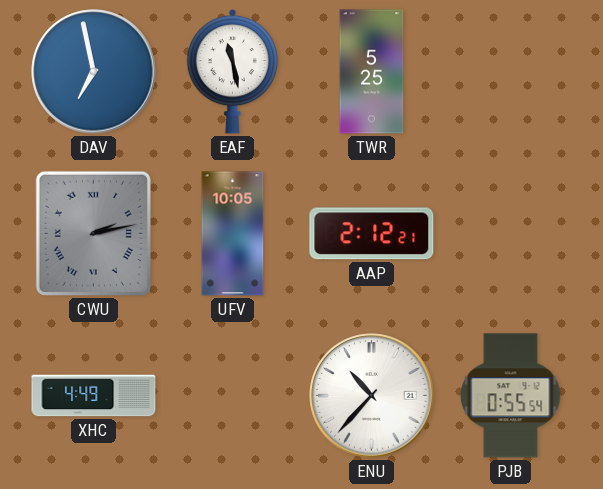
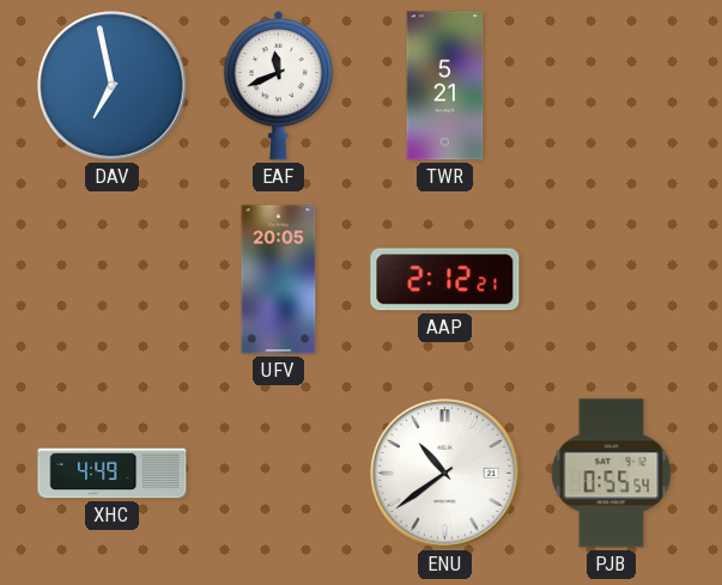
EAF: 11:28 -> 11:41 (279, 85)
TWR: 5:25 -> 5:21 (445, 86)
CWU: 2:13 -> none (93, 233)
UFV: 10:05 -> 20:05 (279, 280)
ENU: 10:37 -> 10:39 (445, 474)
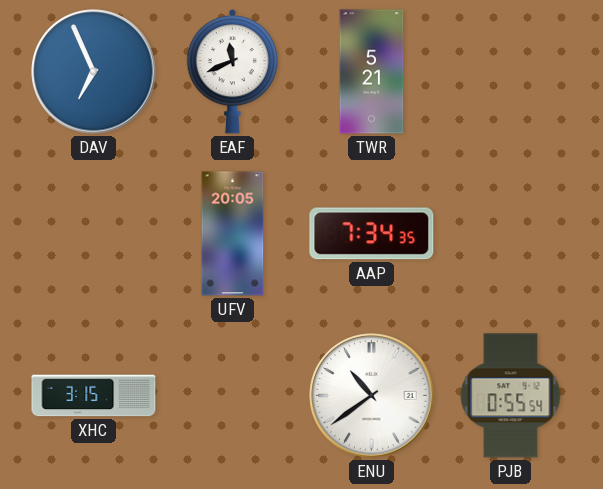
DAV: 6:58 -> 6:56 (94, 72)
AAP: 2:12 -> 7:34 (372, 234)
XHC: 4:49 -> 3:15 (94, 396)
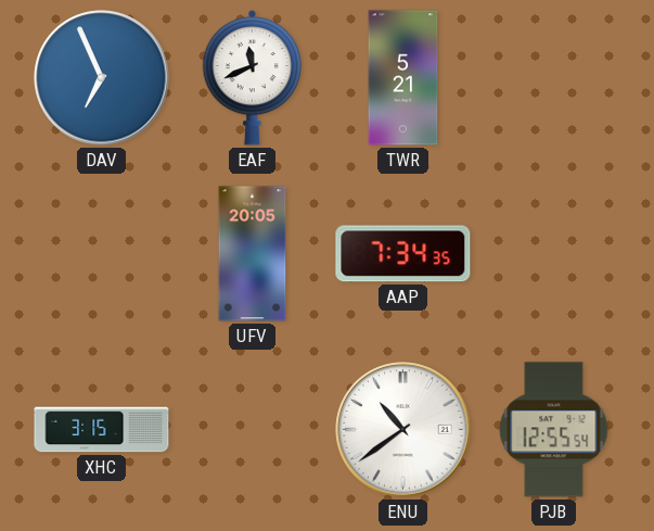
PJB: 0:55 -> 12:55 (554, 430)
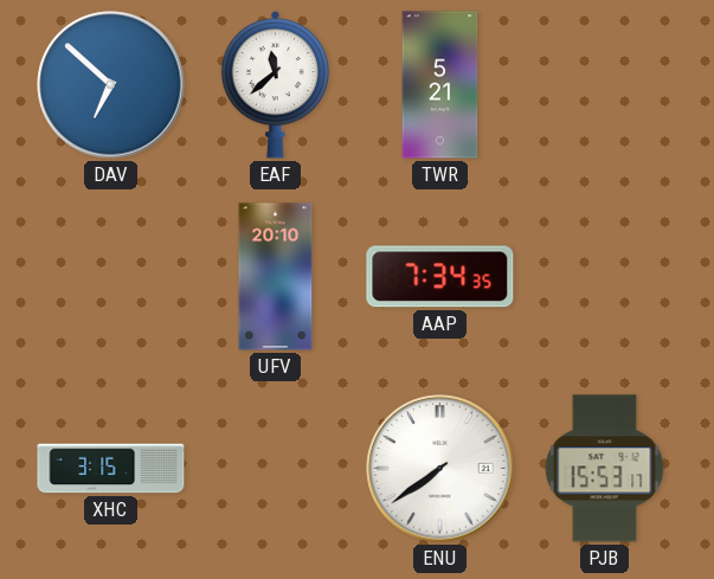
DAV: 6:56 -> 6:52 (111, 85)
EAF: 11:41 -> 11:38 (276, 84)
UFV: 20:05 -> 20:10 (276, 277)
ENU: 10:39 -> 7:39 (440, 469)
PJB: 12:55 -> 15:53 (605, 469)
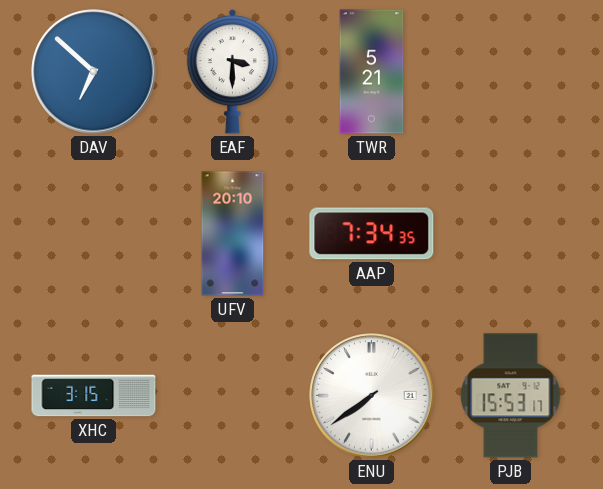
EAF: 11:38 -> 3:30 (233, 71)
